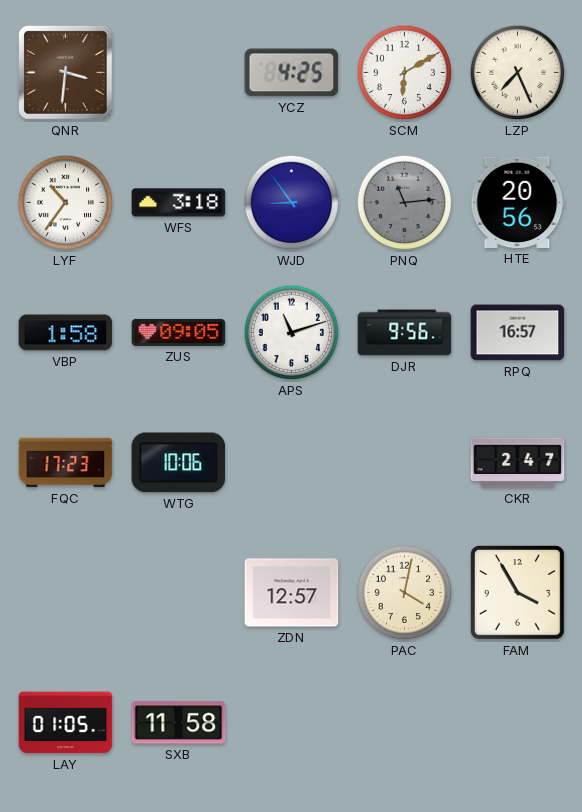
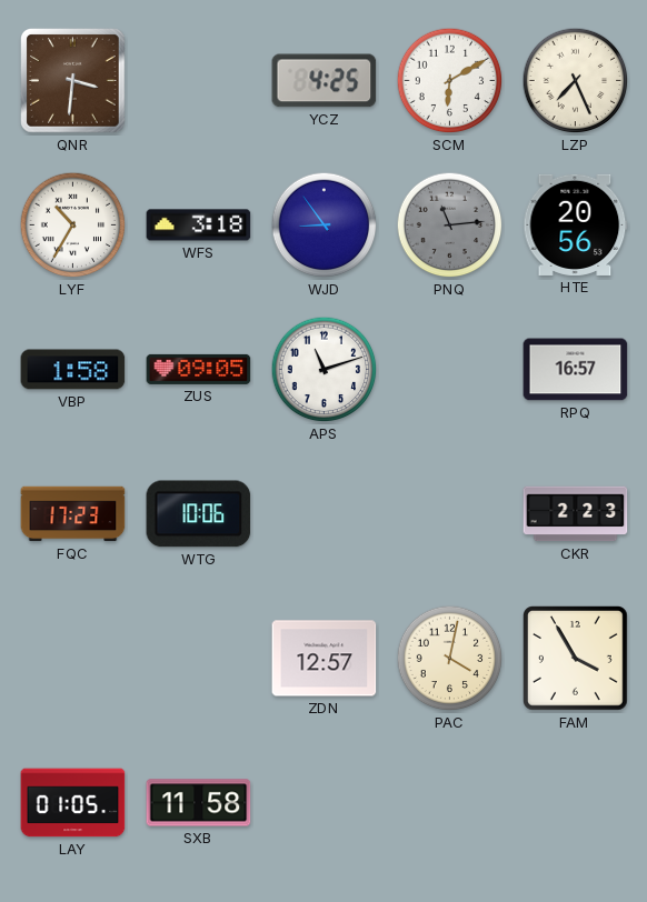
LYF: 10:36 -> 10:35 (73, 225)
DJR: 9:56 -> none (405, 333)
CKR: 2:47 -> 2:23 (576, 514)
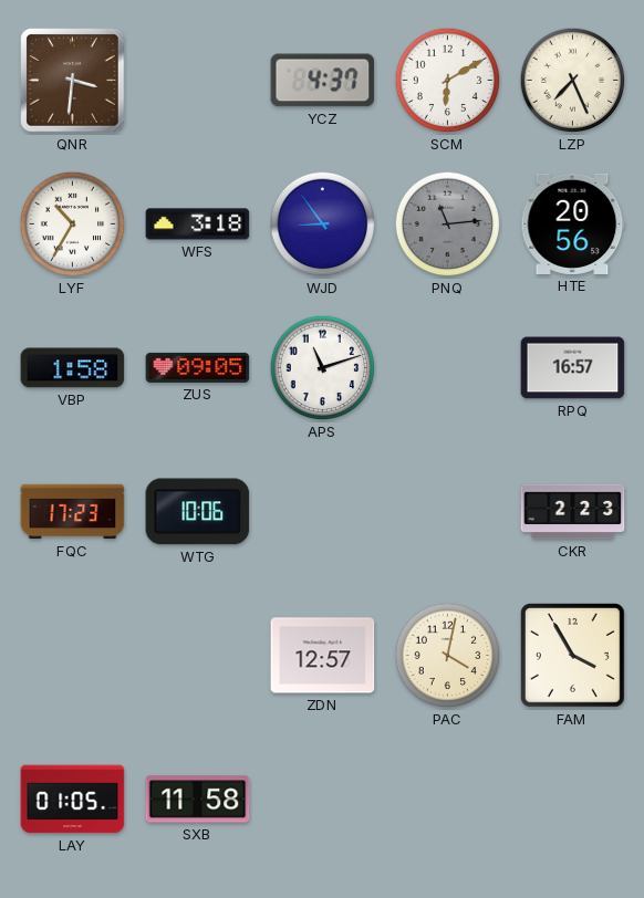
YCZ: 4:25 -> 4:37 (323, 81)
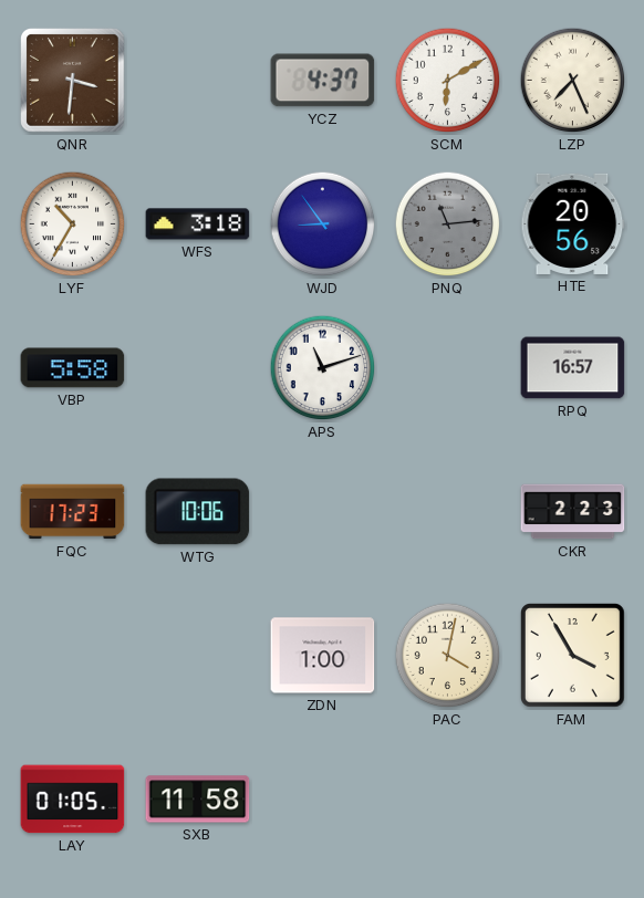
VBP: 1:58 -> 5:58 (73, 368)
ZUS: 09:05 -> none (198, 367)
ZDN: 12:57 -> 1:00 (323, 656)
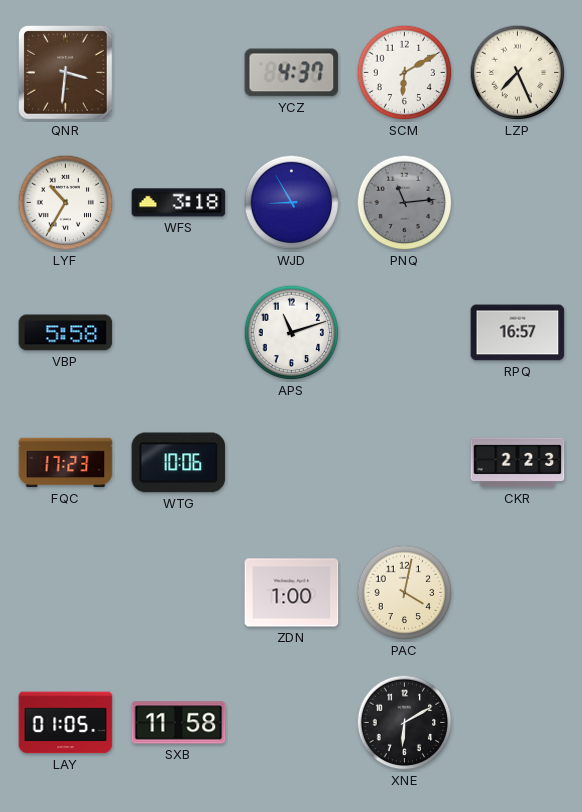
WJD: 8:54 -> 8:55 (292, 203)
HTE: 20:56 -> none (573, 223)
FAM: 3:55 -> none (573, 656)
XNE: none -> 6:10 (405, 723)
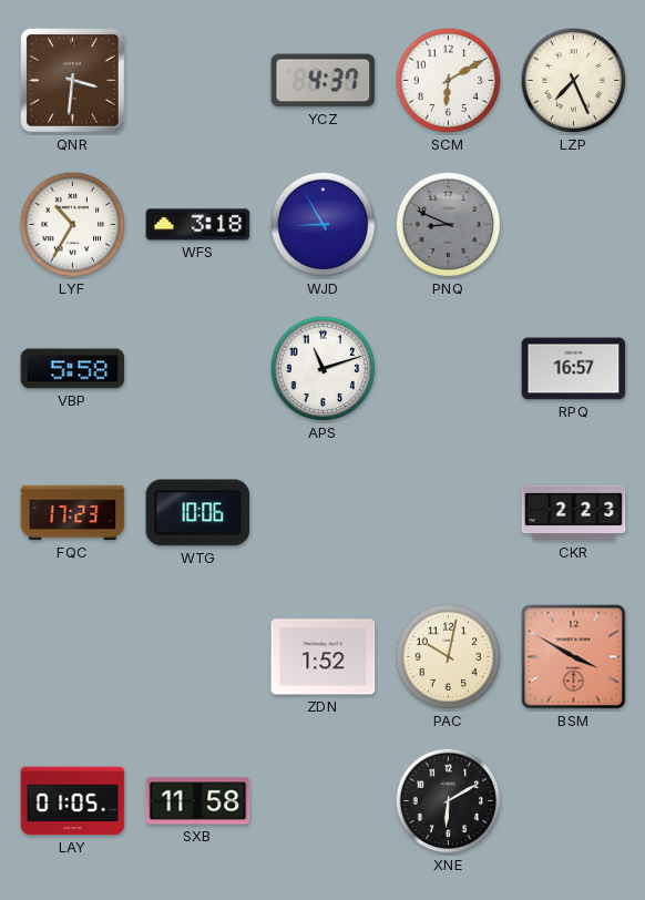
PNQ: 11:14 -> 8:49 (449, 225)
ZDN: 1:00 -> 1:52 (324, 657)
PAC: 4:02 -> 10:02 (449, 657)
BSM: none -> 3:50 (574, 657)
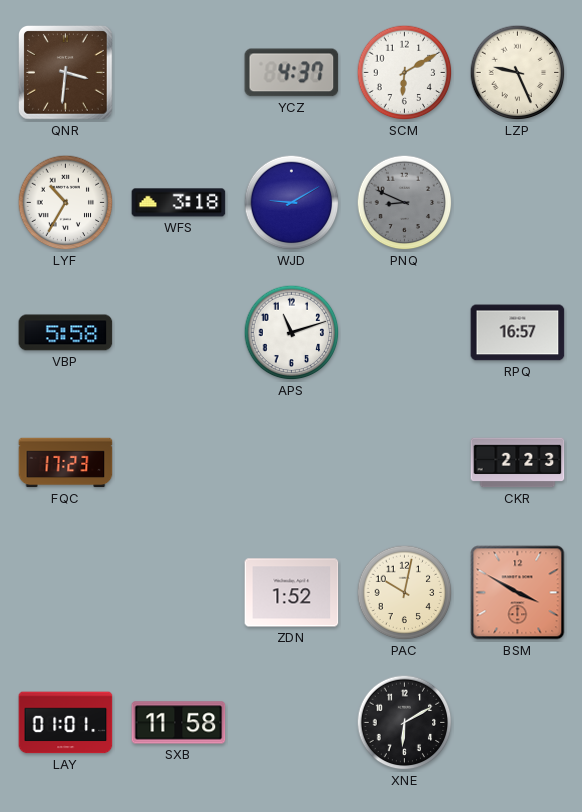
LZP: 7:26 -> 9:26 (518, 73)
WJD: 8:55 -> 9:10 (292, 203)
WTG: 10:06 -> none (198, 513)
LAY: 01:05 -> 01:01 (66, 723)
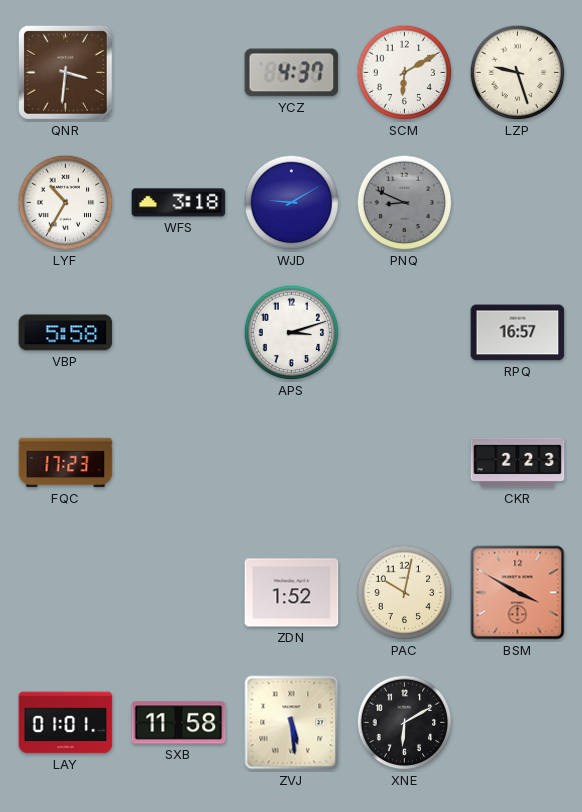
LZP: 9:26 -> 9:27 (518, 73)
APS: 11:12 -> 3:12 (292, 333)
ZVJ: none -> 5:29 (292, 723)
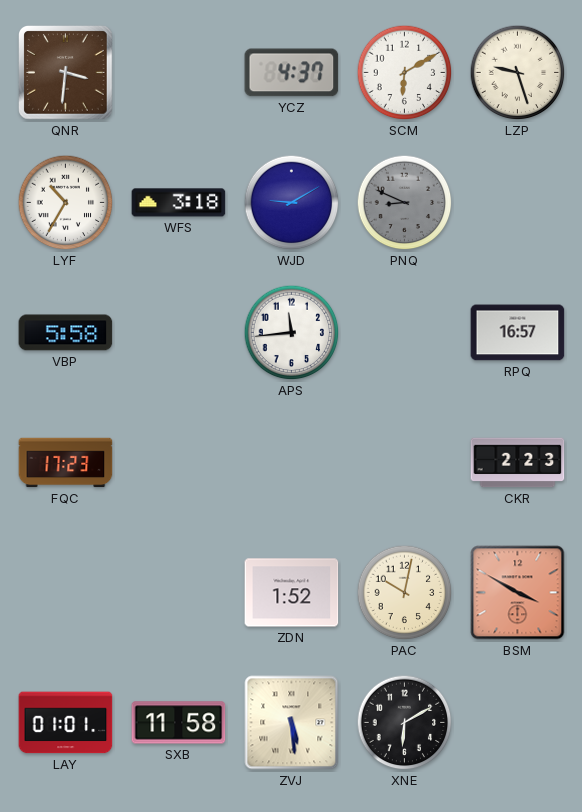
APS: 3:12 -> 11:44 (292, 333)
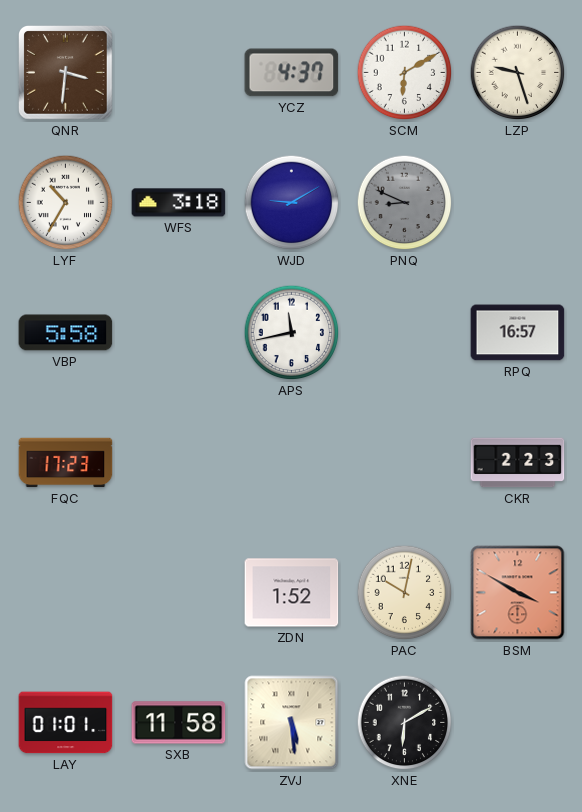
APS: 11:44 -> 11:43 (292, 333)
